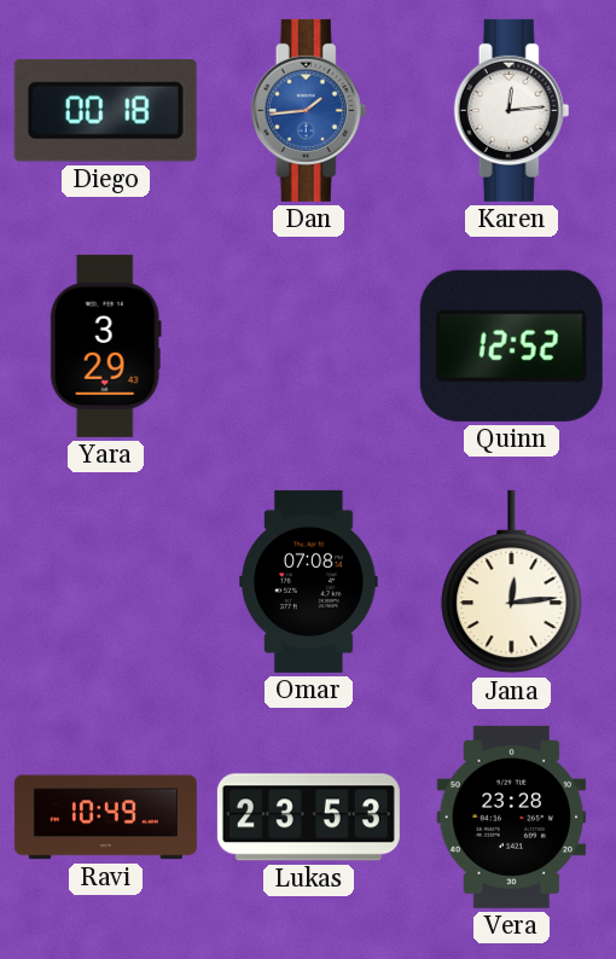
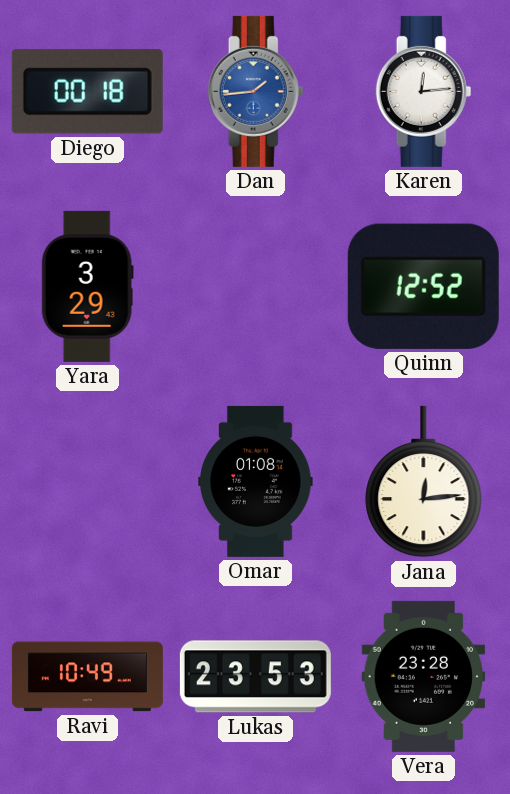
Omar: 07:08 -> 01:08 (256, 481)
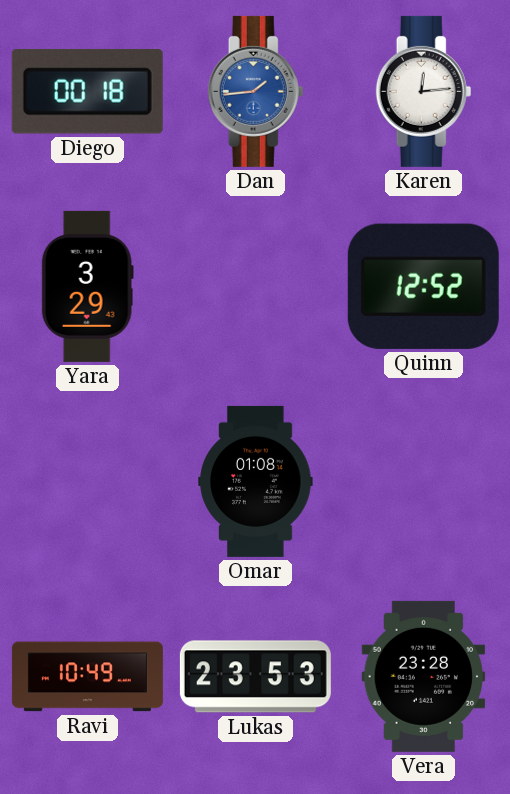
Jana: 12:14 -> none (424, 482)
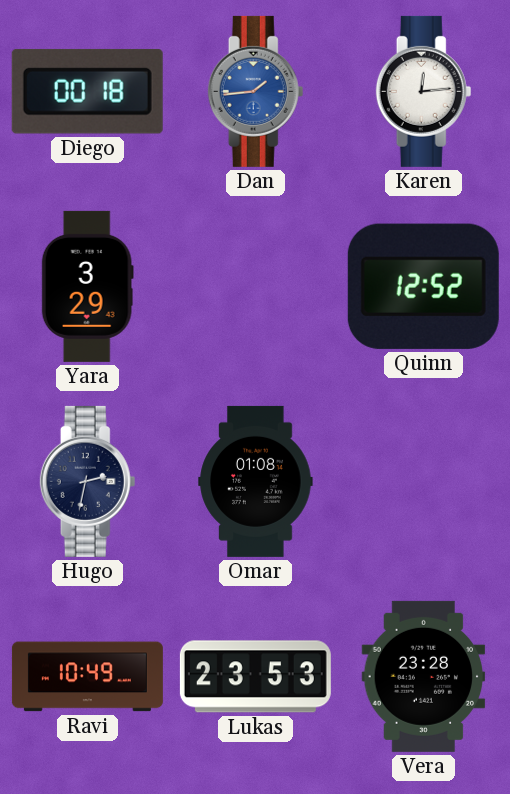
Hugo: none -> 2:32 (88, 481)
